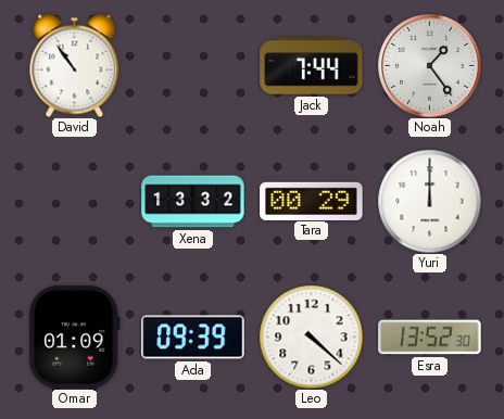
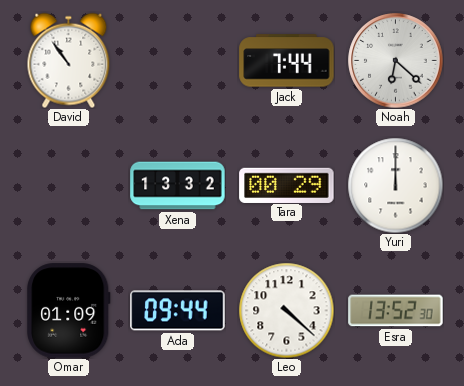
Noah: 1:24 -> 6:22 (396, 61)
Ada: 09:39 -> 09:44 (178, 311)
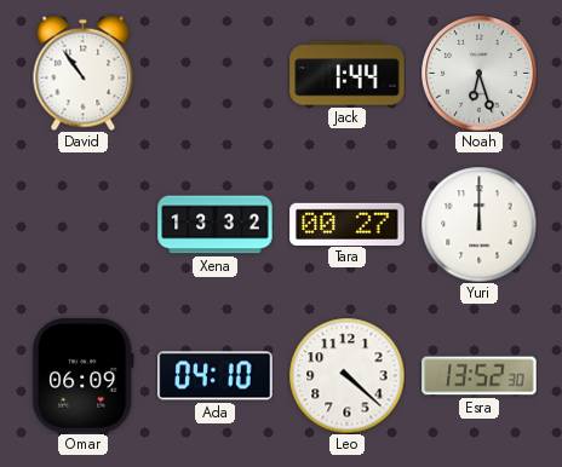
Jack: 7:44 -> 1:44 (348, 74)
Noah: 6:22 -> 6:27 (480, 74)
Tara: 00:29 -> 00:27 (348, 224)
Omar: 01:09 -> 06:09 (84, 376)
Ada: 09:44 -> 04:10 (216, 376)
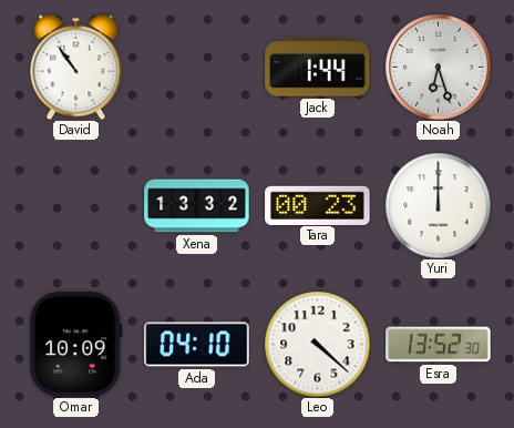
Tara: 00:27 -> 00:23 (318, 205)
Omar: 06:09 -> 10:09 (76, 345)
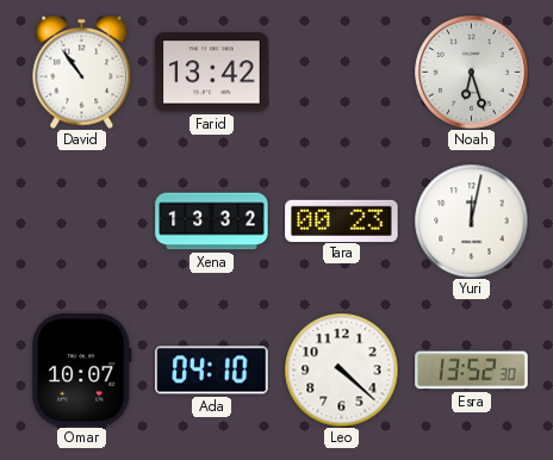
Farid: none -> 13:42 (212, 73)
Jack: 1:44 -> none (318, 68)
Yuri: 12:00 -> 12:02 (471, 220)
Omar: 10:09 -> 10:07 (82, 371)
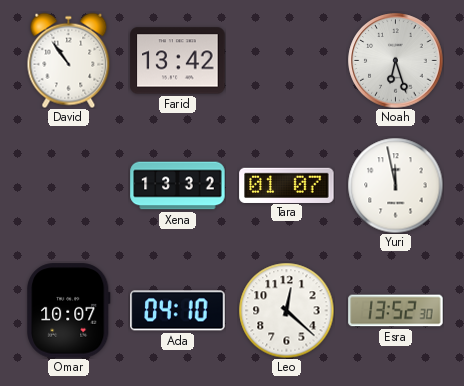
Tara: 00:23 -> 01:07 (287, 185)
Yuri: 12:02 -> 11:58 (395, 185)
Leo: 4:22 -> 12:22 (286, 310)
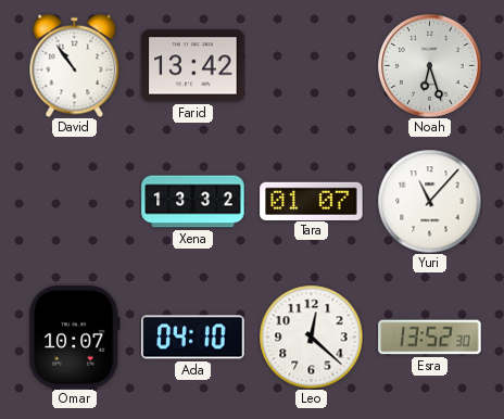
Yuri: 11:58 -> 11:07 (429, 201)
